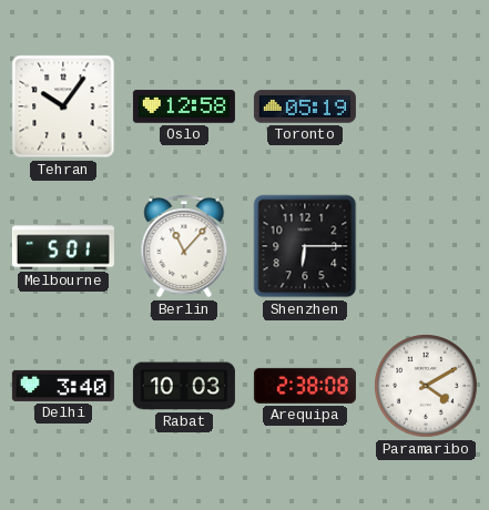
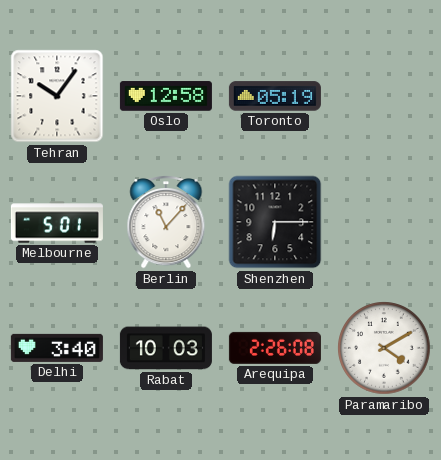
Arequipa: 2:38 -> 2:26 (275, 348)
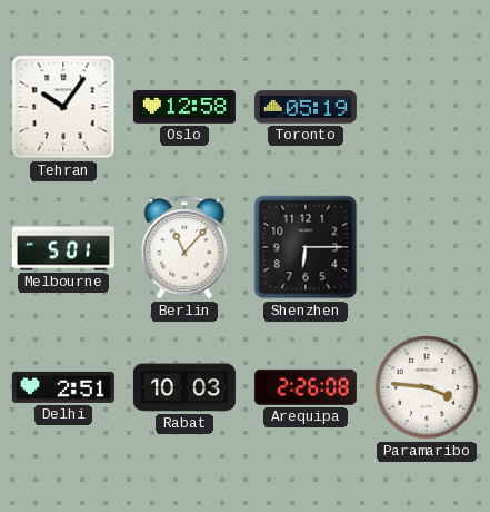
Delhi: 3:40 -> 2:51 (63, 387)
Paramaribo: 4:10 -> 3:46 (427, 387)
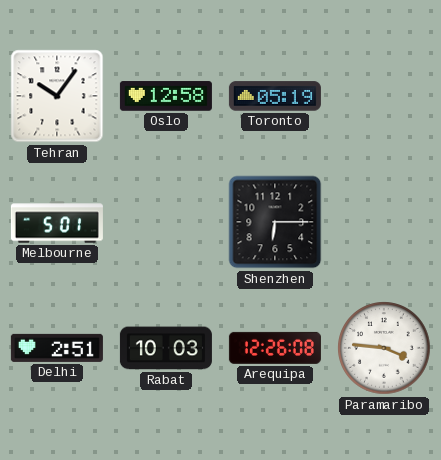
Berlin: 11:07 -> none (184, 247)
Arequipa: 2:26 -> 12:26 (275, 348)
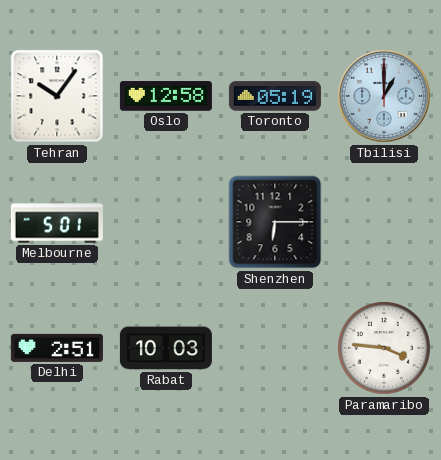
Tbilisi: none -> 1:00 (385, 97)
Arequipa: 12:26 -> none (275, 348)
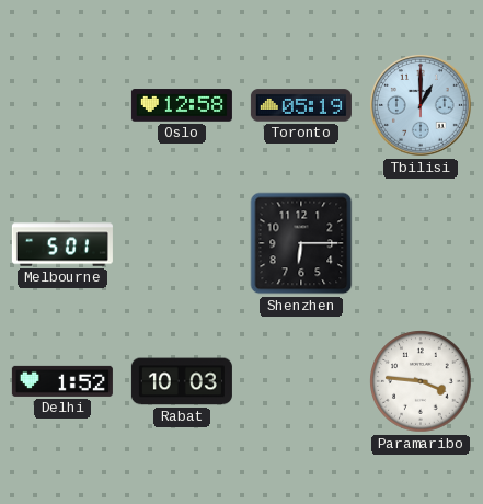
Tehran: 10:06 -> none (57, 96)
Delhi: 2:51 -> 1:52 (62, 381)
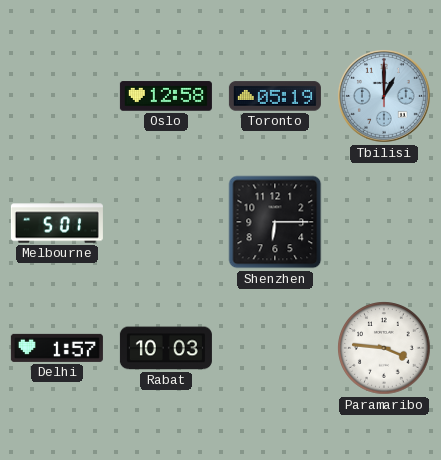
Delhi: 1:52 -> 1:57 (57, 348)
